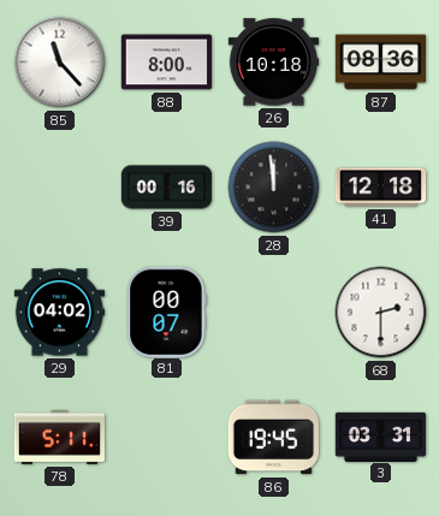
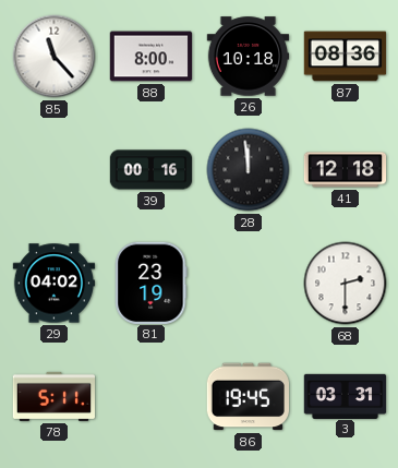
81: 00:07 -> 23:19 (152, 283)
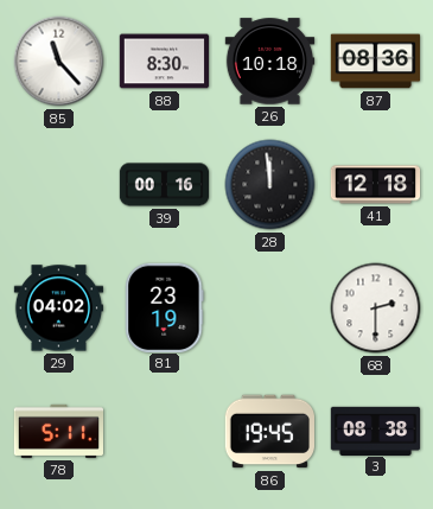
88: 8:00 -> 8:30 (165, 62)
3: 03:31 -> 08:38 (376, 431)
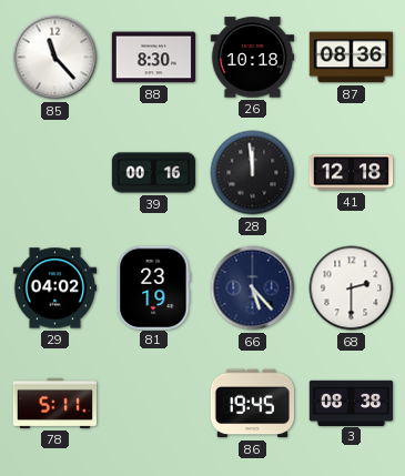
66: none -> 5:23 (253, 288)
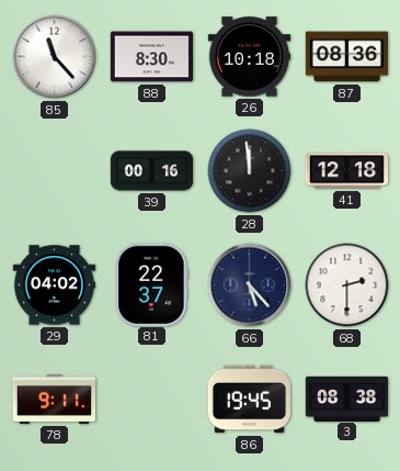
81: 23:19 -> 22:37 (152, 284)
78: 5:11 -> 9:11 (54, 399)
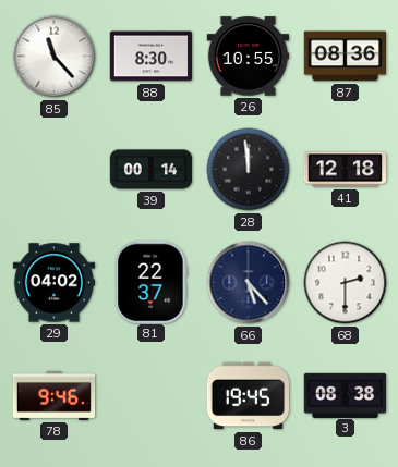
26: 10:18 -> 10:55 (249, 57)
39: 00:16 -> 00:14 (152, 170)
78: 9:11 -> 9:46 (53, 395)
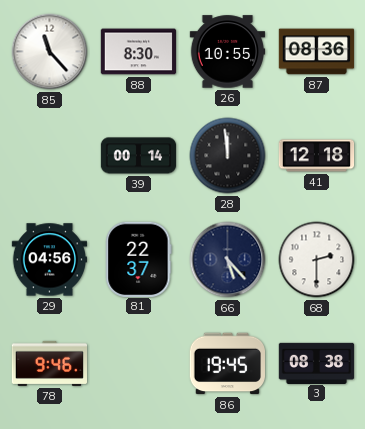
29: 04:02 -> 04:56 (50, 260)
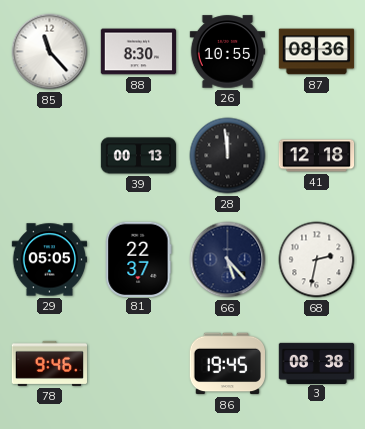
39: 00:14 -> 00:13 (139, 156)
29: 04:56 -> 05:05 (50, 260)
68: 2:30 -> 2:32 (317, 260)
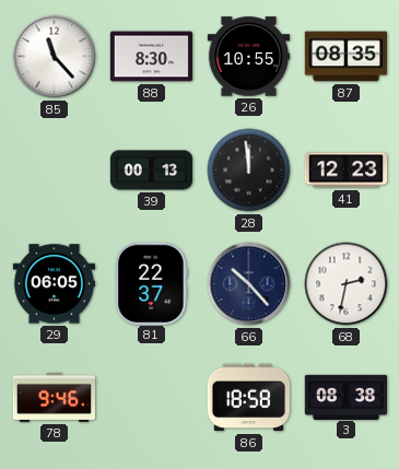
87: 08:36 -> 08:35 (345, 57)
41: 12:18 -> 12:23 (347, 171)
29: 05:05 -> 06:05 (55, 284)
66: 5:23 -> 10:23 (249, 284)
86: 19:45 -> 18:58 (248, 398)
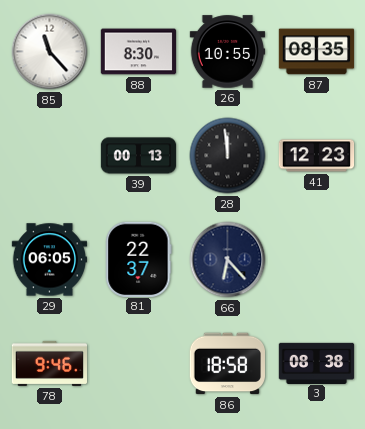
66: 10:23 -> 6:23 (228, 260)
68: 2:32 -> none (347, 284)
